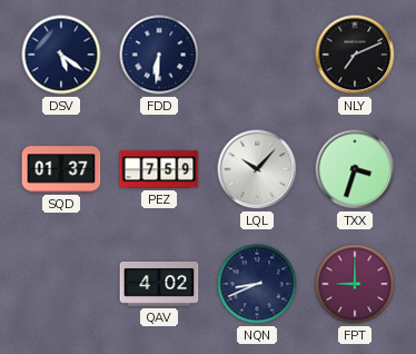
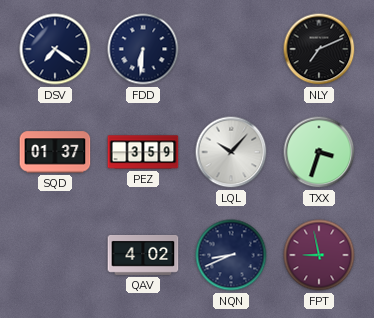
DSV: 5:21 -> 7:21 (55, 49)
PEZ: 7:59 -> 3:59 (143, 152)
FPT: 9:00 -> 8:58 (319, 255)
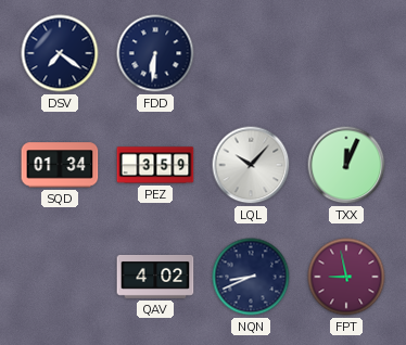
NLY: 7:11 -> none (319, 49)
SQD: 01:37 -> 01:34 (60, 165)
TXX: 3:33 -> 12:04 (346, 165)
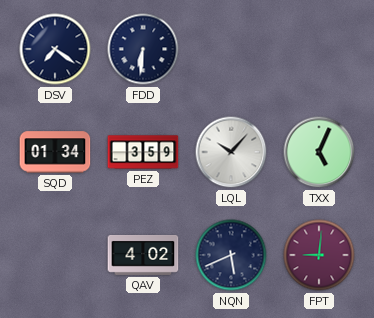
TXX: 12:04 -> 5:04 (319, 152)
NQN: 8:41 -> 5:41 (231, 255)
FPT: 8:58 -> 9:01 (319, 255)
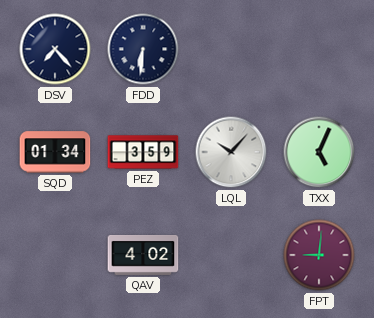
DSV: 7:21 -> 7:23 (55, 49)
NQN: 5:41 -> none (231, 255)
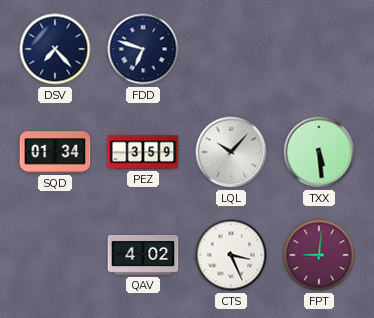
FDD: 6:31 -> 6:48 (143, 49)
TXX: 5:04 -> 5:29 (319, 152)
CTS: none -> 3:26 (231, 255)
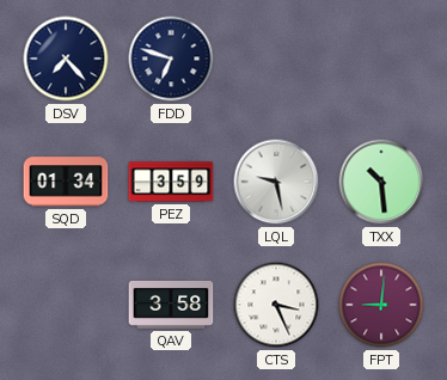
LQL: 10:07 -> 9:28 (276, 182)
TXX: 5:29 -> 10:29 (381, 182)
QAV: 4:02 -> 3:58 (171, 305)
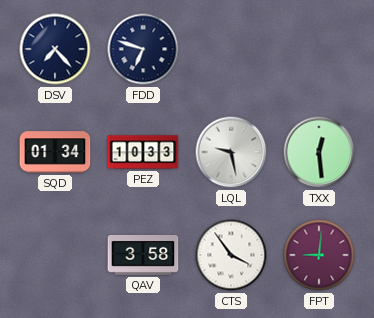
PEZ: 3:59 -> 10:33 (143, 152)
TXX: 10:29 -> 12:29 (319, 152)
CTS: 3:26 -> 3:54 (231, 255)
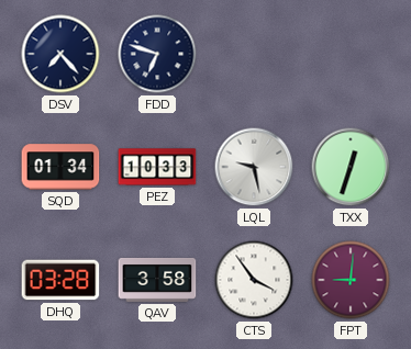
TXX: 12:29 -> 12:33 (351, 167)
DHQ: none -> 03:28 (60, 280)
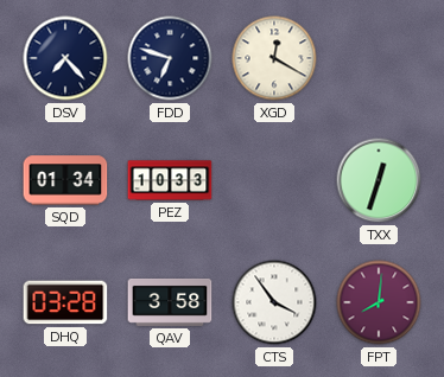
XGD: none -> 12:20 (274, 58)
LQL: 9:28 -> none (254, 167)
FPT: 9:01 -> 8:01 (379, 302)
